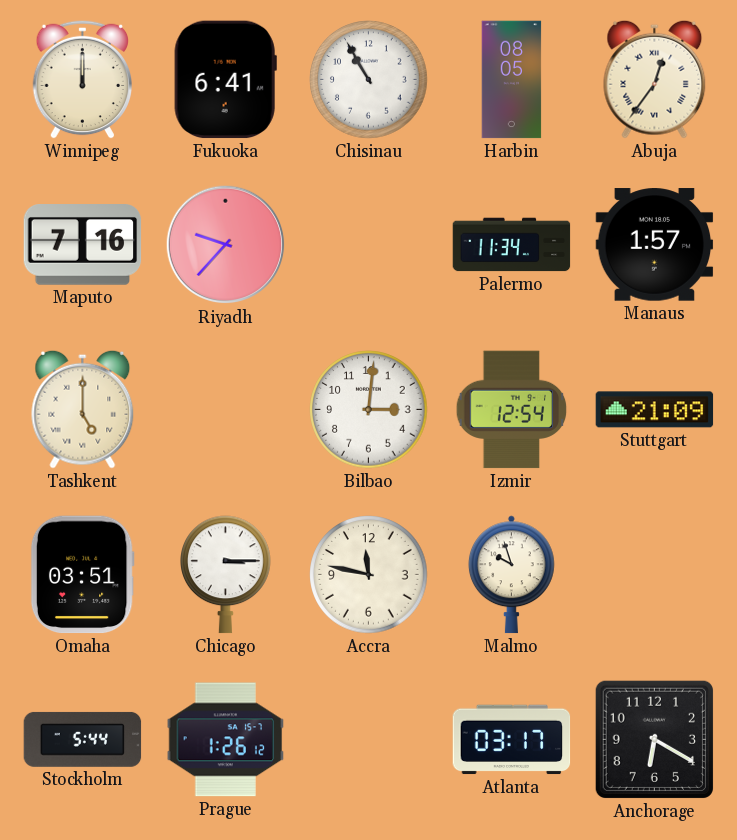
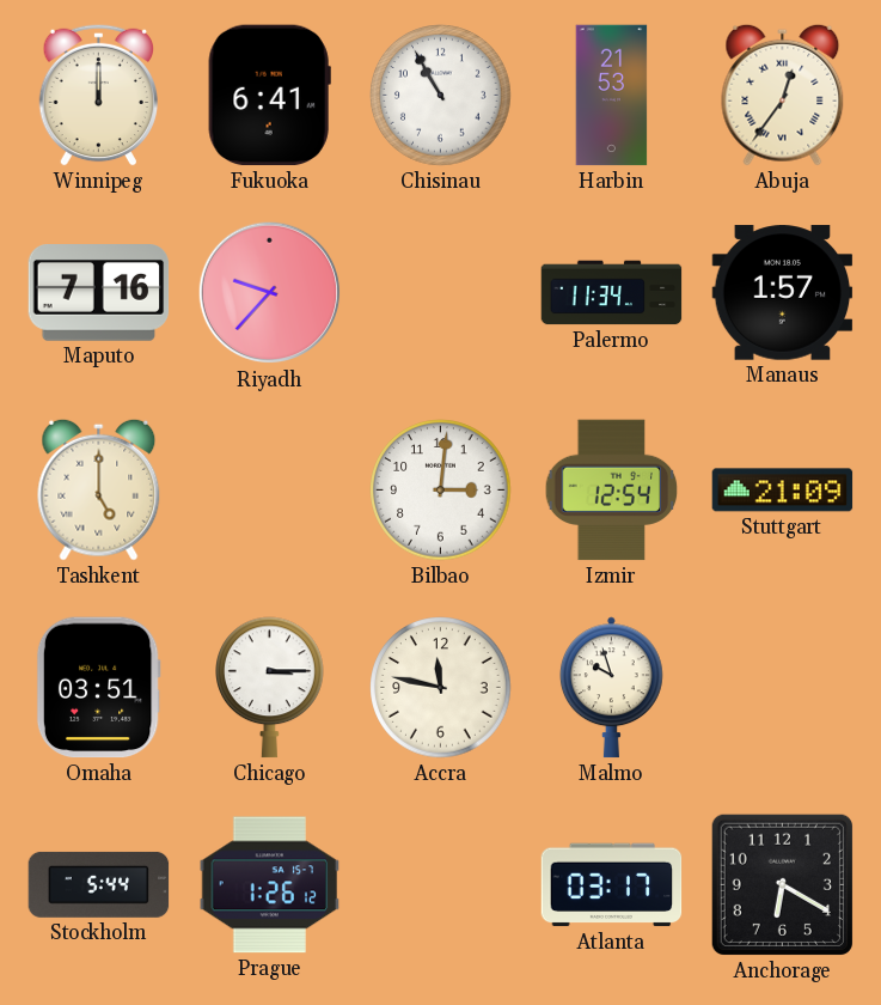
Harbin: 08:05 -> 21:53 (612, 96)
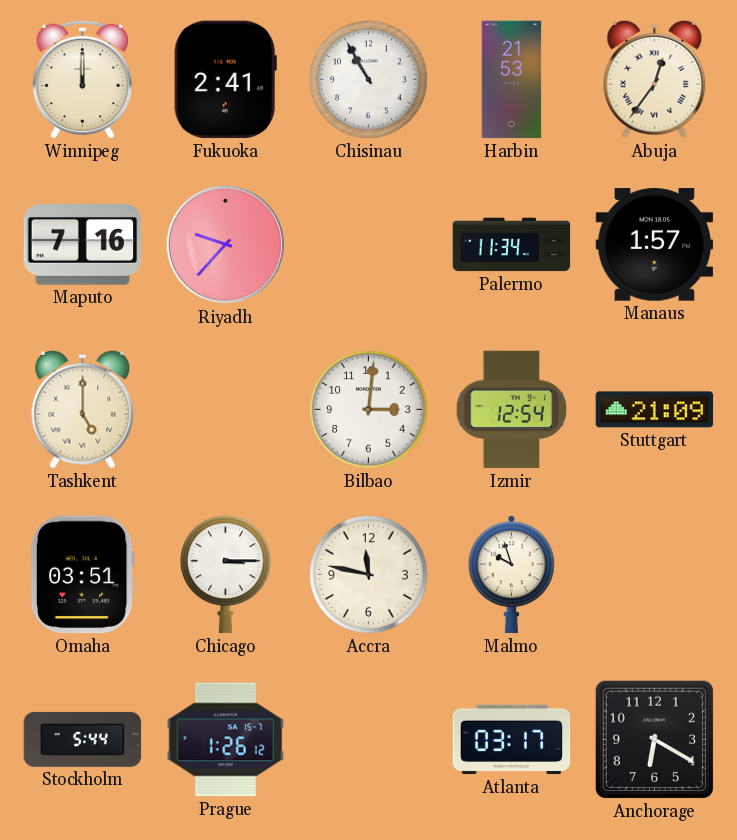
Fukuoka: 6:41 -> 2:41 (225, 80)
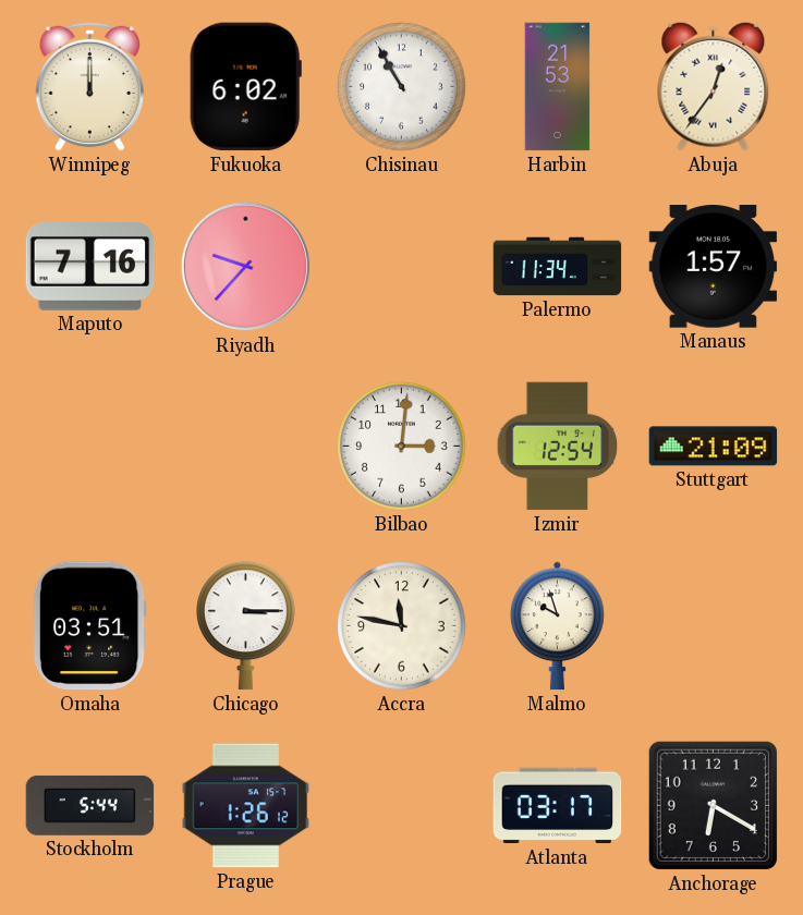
Fukuoka: 2:41 -> 6:02 (245, 87)
Tashkent: 5:00 -> none (83, 409)
